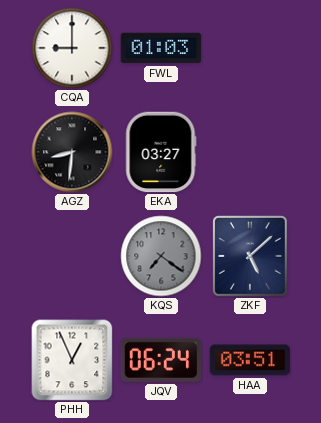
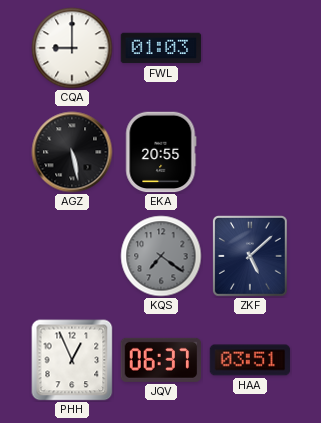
AGZ: 8:31 -> 5:28 (72, 152)
EKA: 03:27 -> 20:55 (161, 152)
JQV: 06:24 -> 06:37 (161, 360)
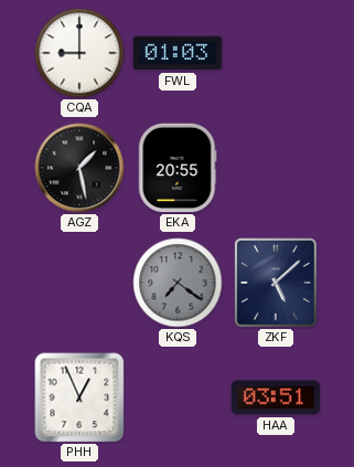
AGZ: 5:28 -> 1:28 (79, 168)
JQV: 06:37 -> none (161, 360)
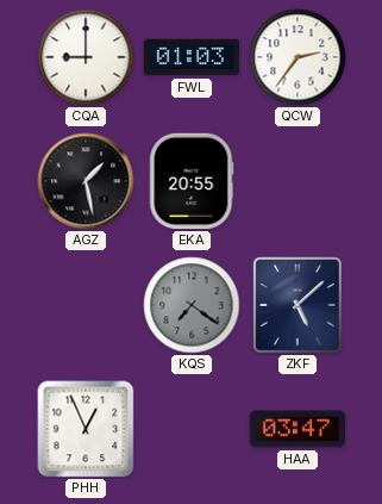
QCW: none -> 2:36 (298, 57)
HAA: 03:51 -> 03:47 (298, 429)
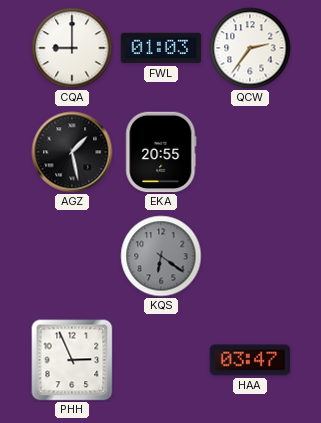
KQS: 7:21 -> 6:21 (161, 256)
ZKF: 5:08 -> none (298, 306)
PHH: 12:56 -> 2:56 (72, 360)
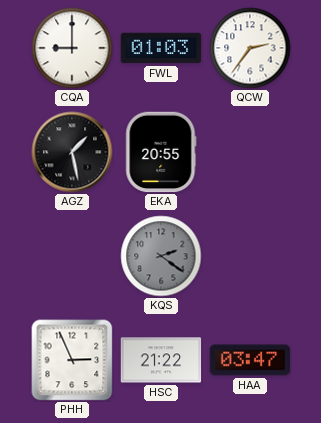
KQS: 6:21 -> 2:21 (161, 256)
HSC: none -> 21:22 (161, 360)
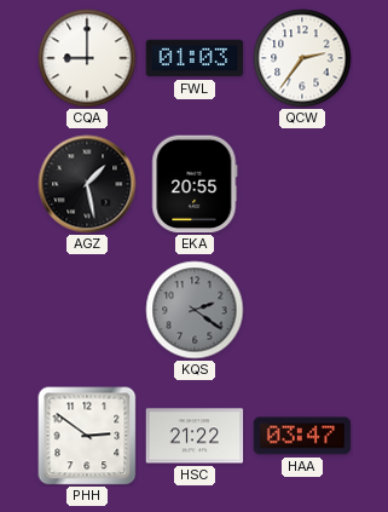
PHH: 2:56 -> 2:51 (87, 436)
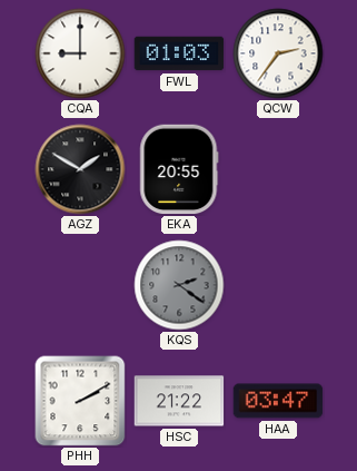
AGZ: 1:28 -> 1:50 (80, 169)
PHH: 2:51 -> 2:10 (80, 401)
